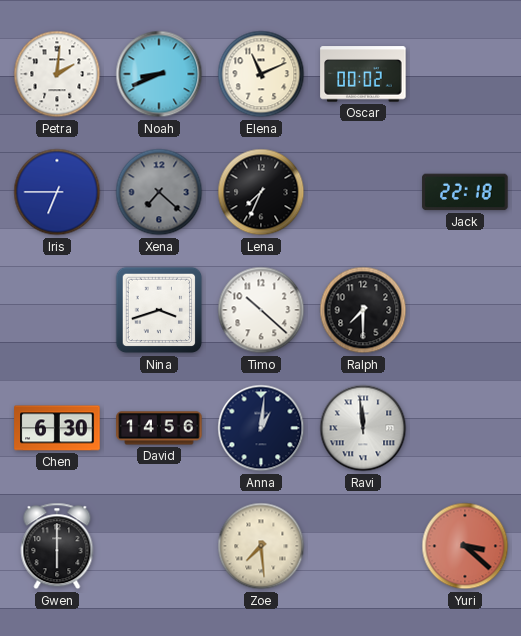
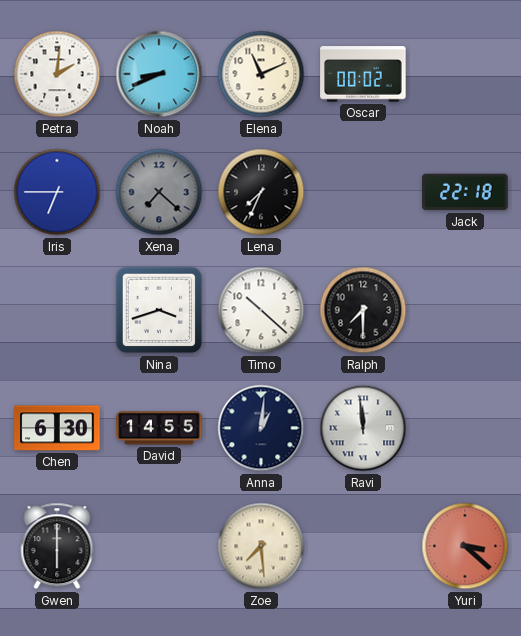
David: 14:56 -> 14:55 (159, 428)
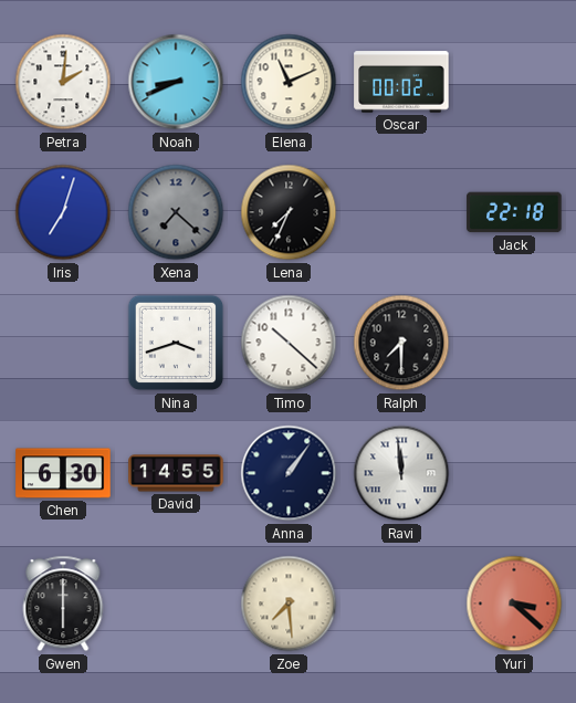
Iris: 6:45 -> 7:03 (63, 212)
Anna: 1:01 -> 1:06 (289, 473)
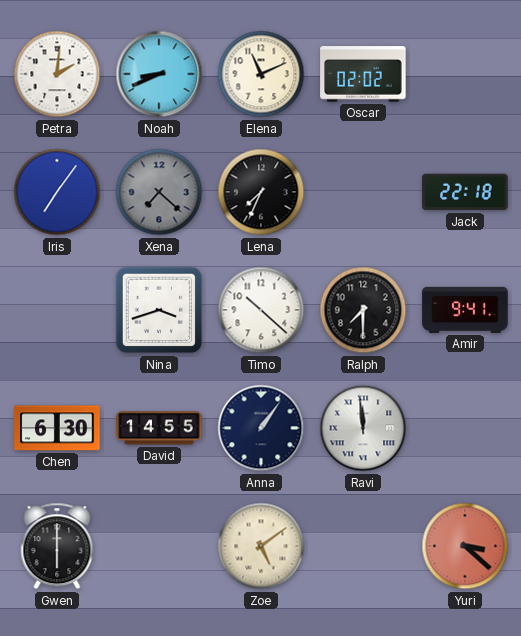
Oscar: 00:02 -> 02:02 (363, 74)
Iris: 7:03 -> 7:06 (57, 192)
Amir: none -> 9:41 (465, 310)
Zoe: 7:29 -> 5:09 (261, 546)
